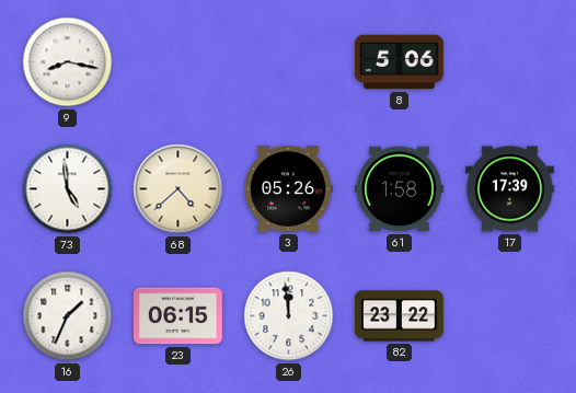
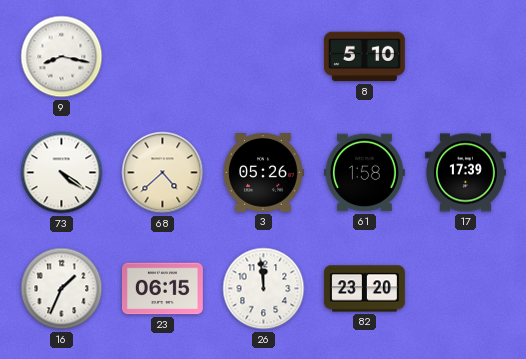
8: 5:06 -> 5:10 (364, 57)
73: 4:59 -> 4:21 (62, 173)
82: 23:22 -> 23:20 (364, 289)
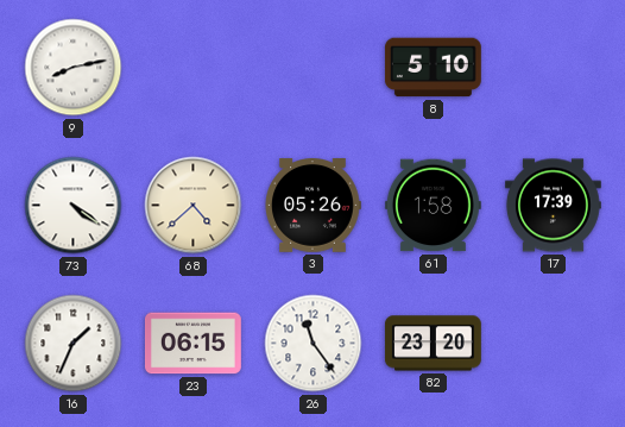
9: 8:17 -> 8:13 (74, 68)
26: 11:59 -> 11:24 (314, 344)
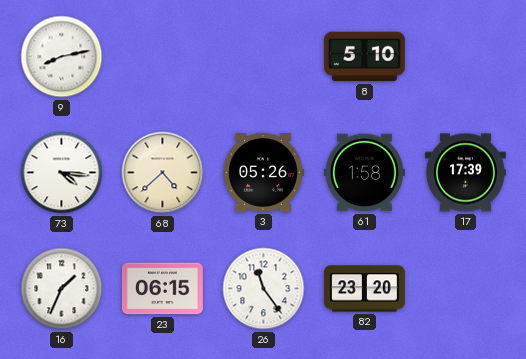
73: 4:21 -> 4:16 (62, 173)
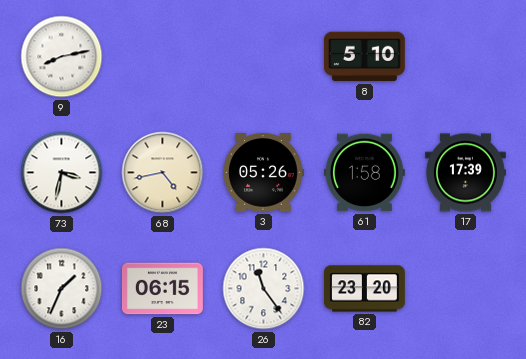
73: 4:16 -> 3:32 (62, 173)
68: 4:38 -> 4:43 (163, 173)
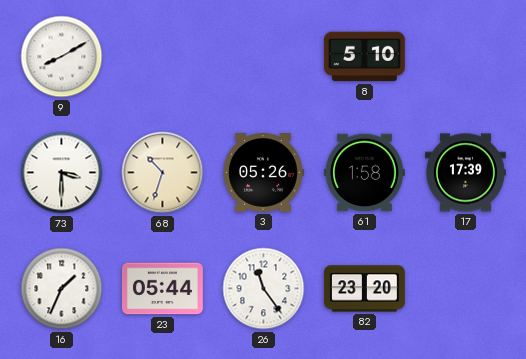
9: 8:13 -> 8:10 (62, 57)
73: 3:32 -> 3:30 (62, 173)
68: 4:43 -> 10:33 (163, 173)
23: 06:15 -> 05:44 (162, 289)
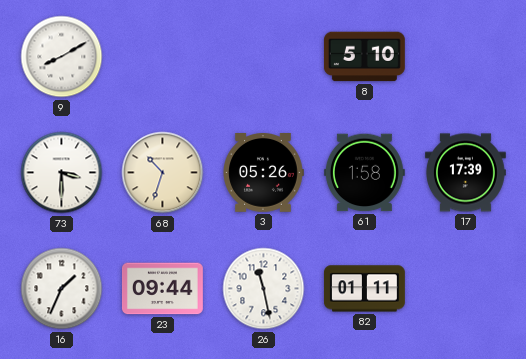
23: 05:44 -> 09:44 (162, 289)
26: 11:24 -> 11:28 (264, 289)
82: 23:20 -> 01:11 (364, 289)
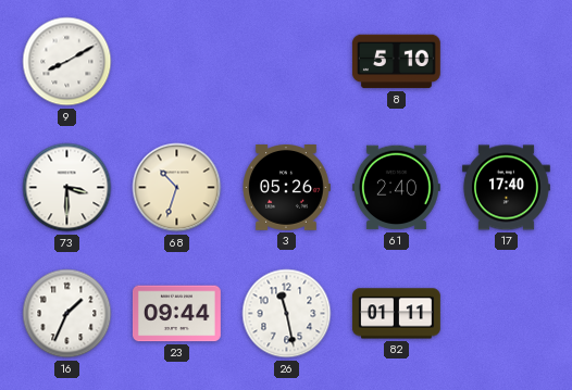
61: 1:58 -> 2:40 (396, 188)
17: 17:39 -> 17:40 (506, 188)
